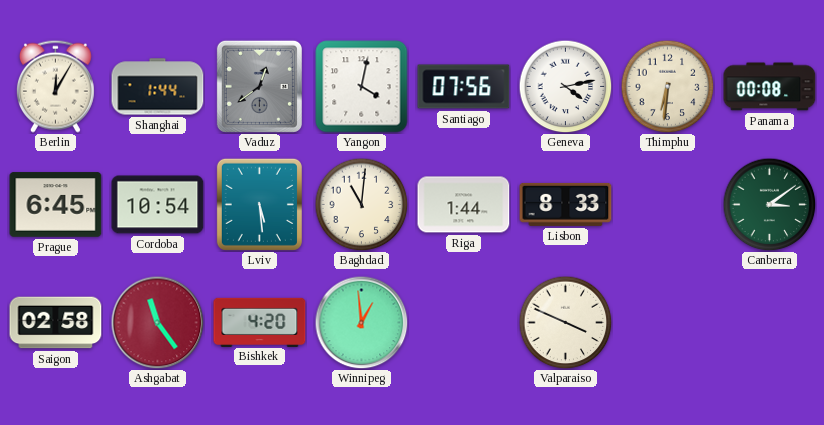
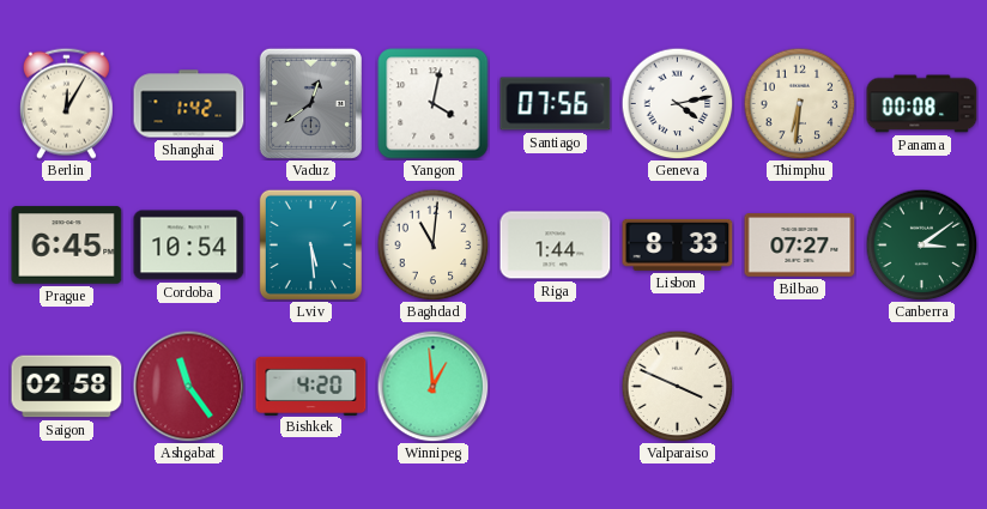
Shanghai: 1:44 -> 1:42 (189, 104)
Bilbao: none -> 07:27 (800, 246)
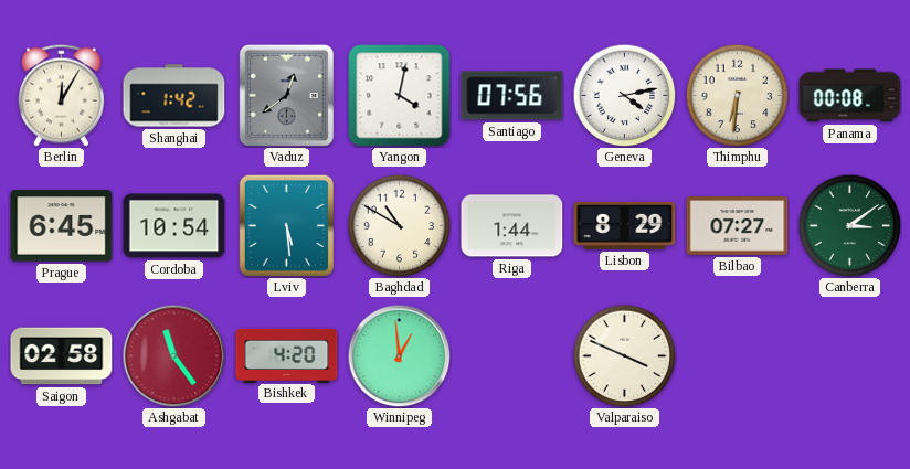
Baghdad: 11:01 -> 10:50 (399, 225)
Lisbon: 8:33 -> 8:29 (625, 225)
